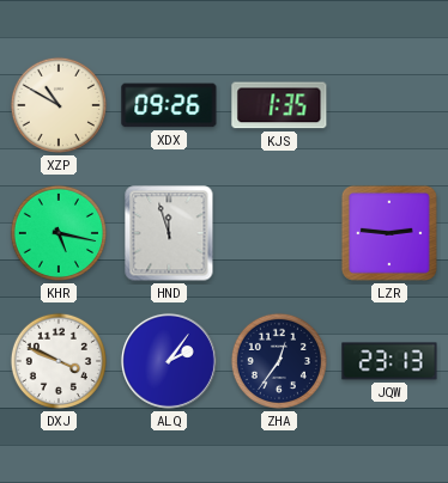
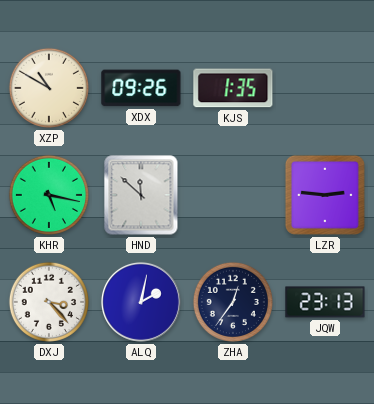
HND: 11:57 -> 11:52 (141, 195)
DXJ: 3:49 -> 3:23 (49, 302)
ALQ: 2:06 -> 2:02 (141, 302)
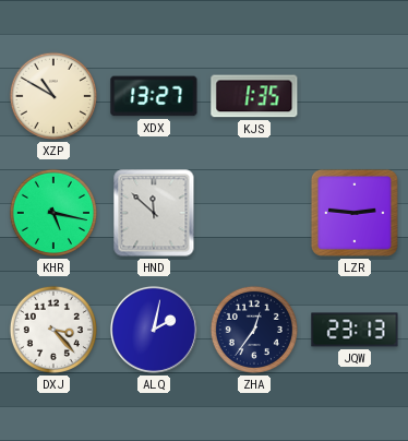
XDX: 09:26 -> 13:27 (154, 96)
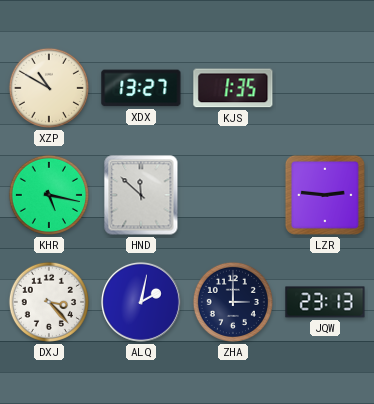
ZHA: 12:36 -> 3:00 (233, 302)
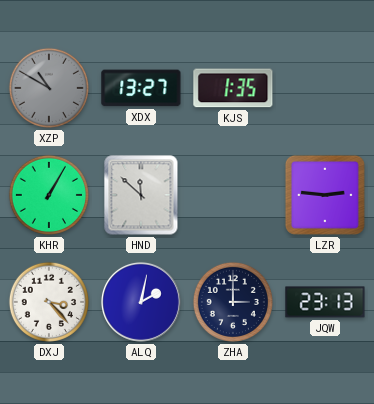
XZP dial: cream -> grey (49, 88)
KHR: 5:17 -> 1:05 (49, 195)
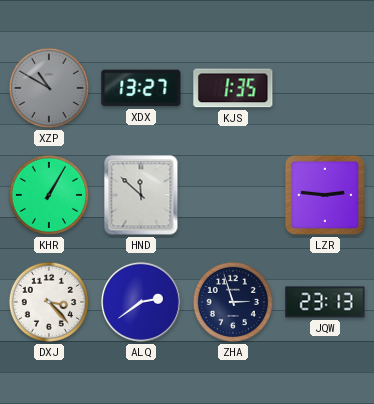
ALQ: 2:02 -> 2:39 (141, 302)
ZHA: 3:00 -> 2:57 (233, 302)
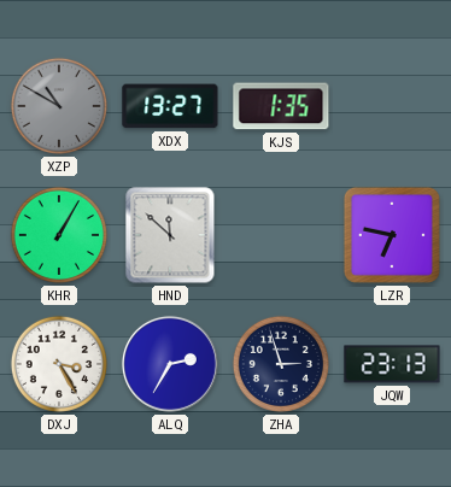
LZR: 2:46 -> 6:47 (392, 235)
DXJ: 3:23 -> 3:25 (59, 364)
ALQ: 2:39 -> 2:35 (170, 364)
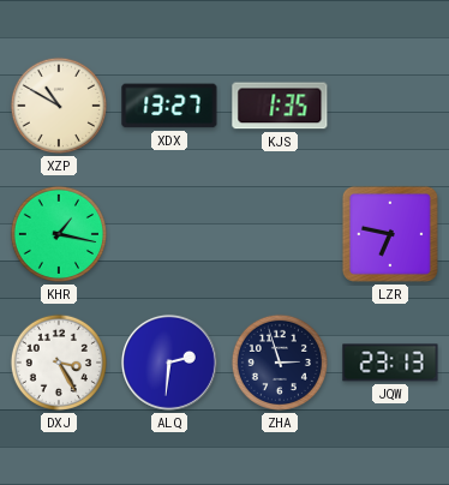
XZP dial: grey -> cream (59, 106)
KHR: 1:05 -> 1:17 (59, 234)
HND: 11:52 -> none (170, 235)
ALQ: 2:35 -> 2:31 (169, 363)
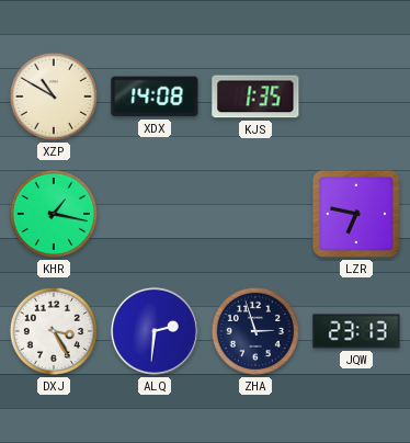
XDX: 13:27 -> 14:08 (155, 96)
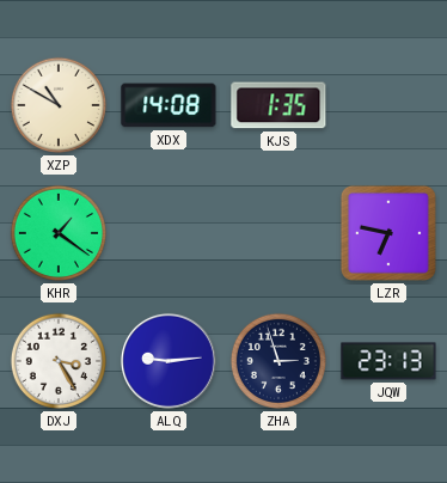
KHR: 1:17 -> 1:21 (59, 233)
ALQ: 2:31 -> 9:14 (169, 361)
